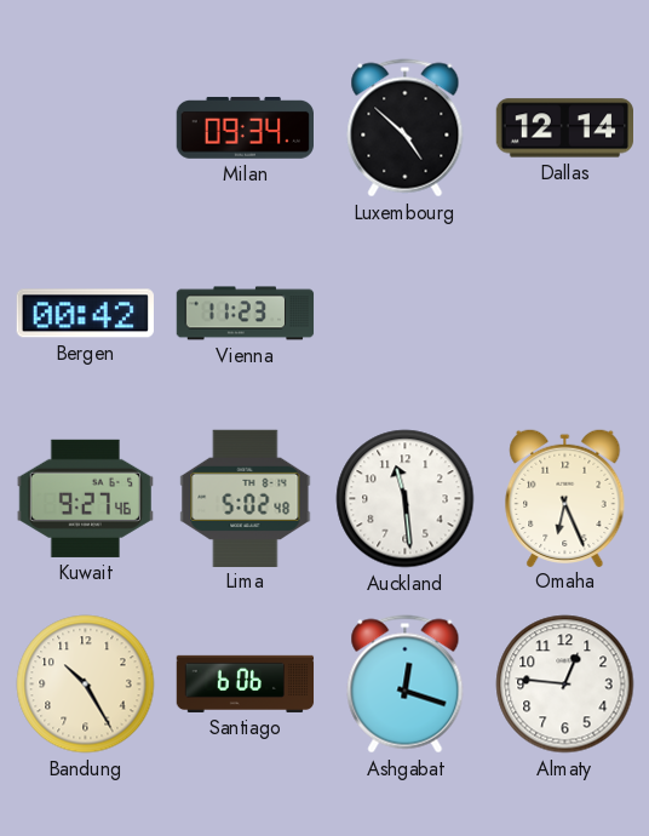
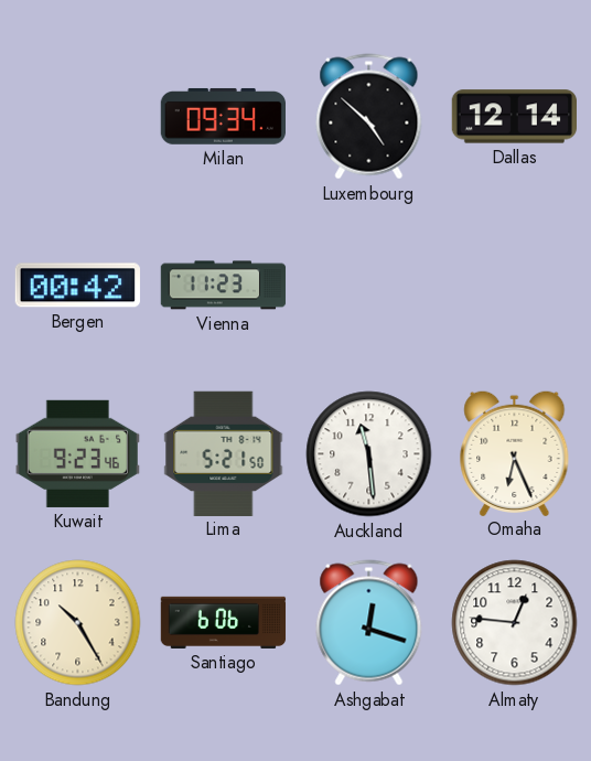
Kuwait: 9:27 -> 9:23 (77, 453)
Lima: 5:02 -> 5:21 (224, 453)
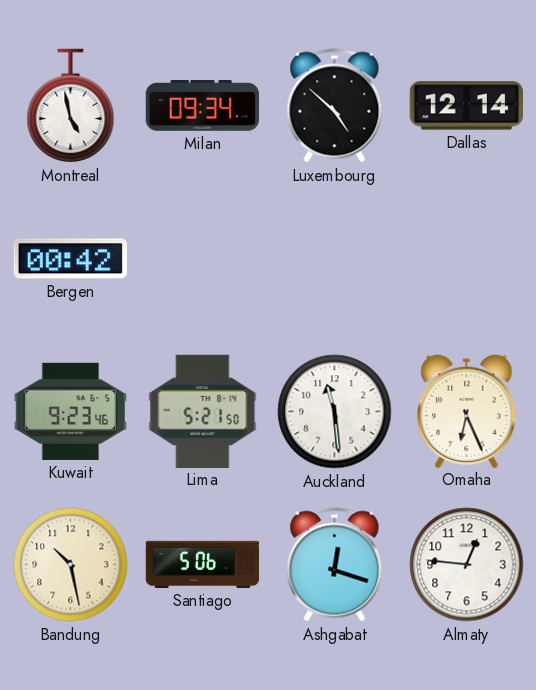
Montreal: none -> 4:58 (71, 106)
Vienna: 11:23 -> none (224, 286)
Bandung: 10:25 -> 10:28 (71, 565)
Santiago: 6:06 -> 5:06 (203, 564)
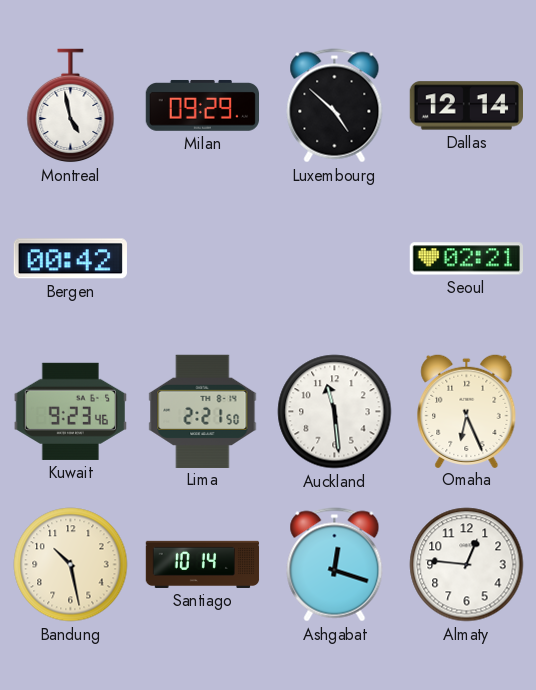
Milan: 09:34 -> 09:29 (202, 106)
Seoul: none -> 02:21 (466, 259)
Lima: 5:21 -> 2:21 (203, 411)
Santiago: 5:06 -> 10:14 (203, 564)
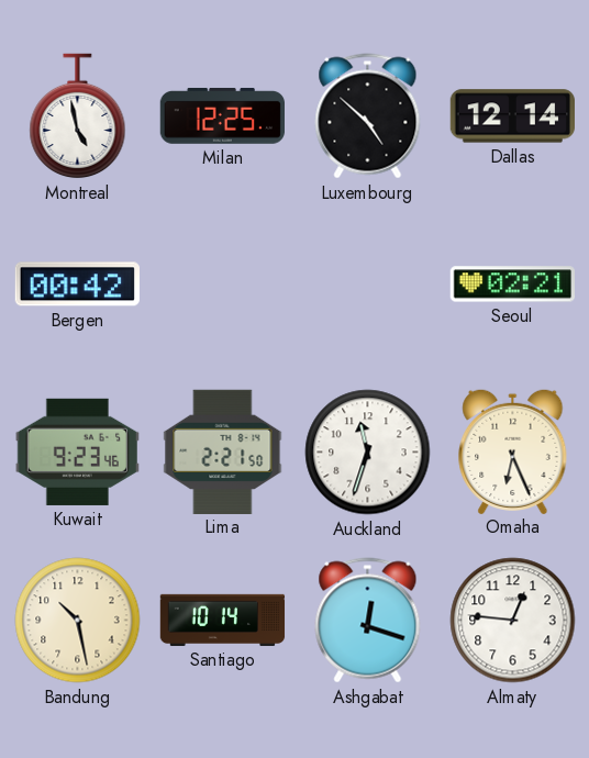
Milan: 09:29 -> 12:25 (222, 116)
Auckland: 11:29 -> 11:33 (368, 453)
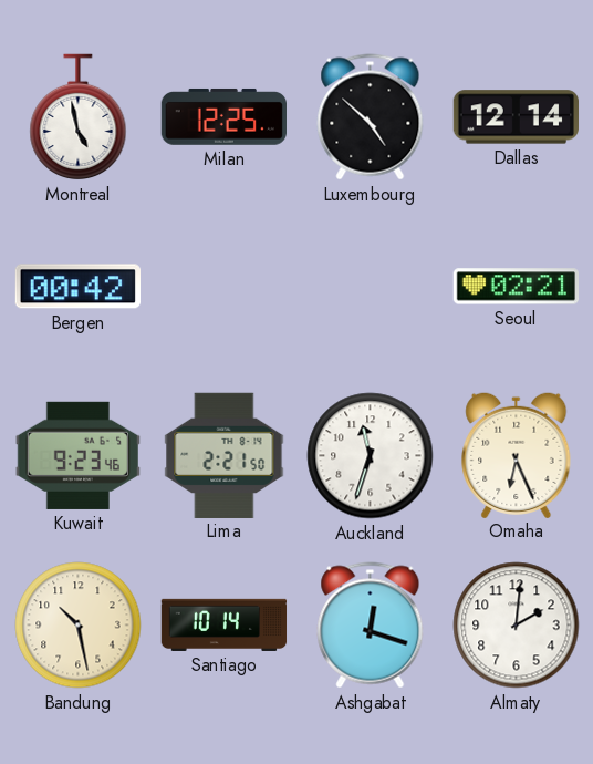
Almaty: 12:46 -> 2:01 (517, 626)
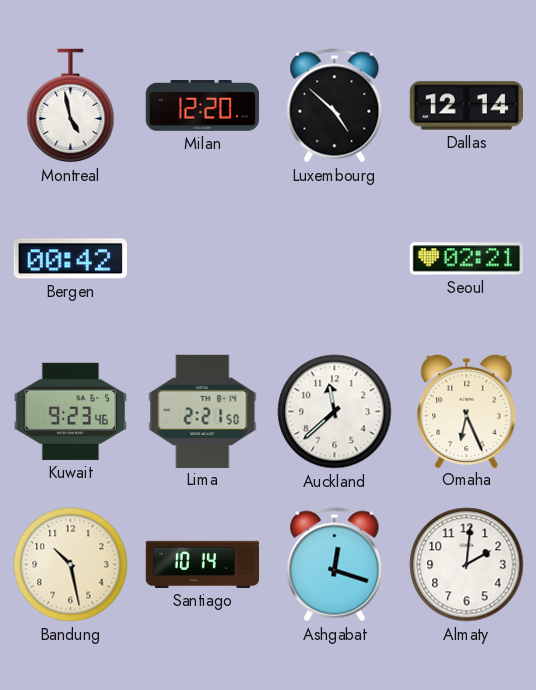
Milan: 12:25 -> 12:20 (202, 106)
Auckland: 11:33 -> 11:38 (335, 412)
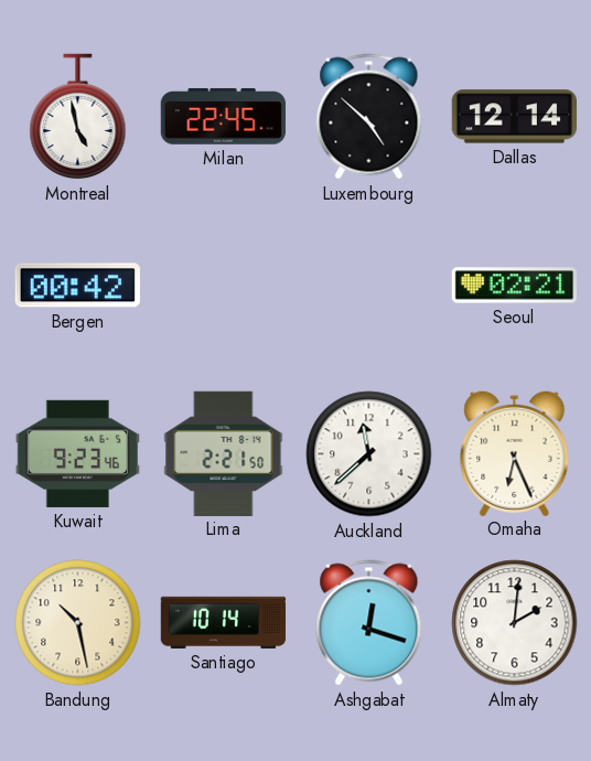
Milan: 12:20 -> 22:45 (223, 117)
